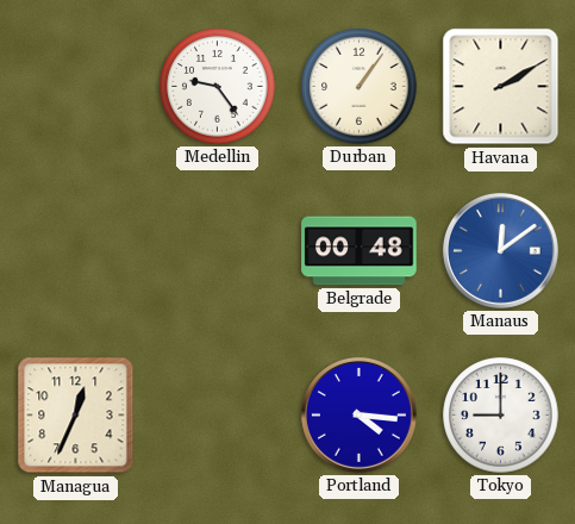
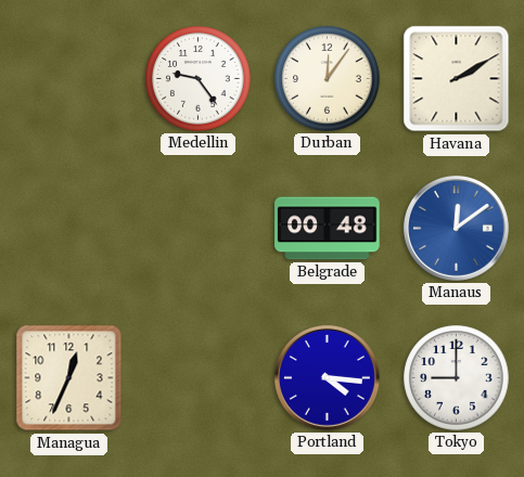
Durban: 1:06 -> 12:06 (328, 79)
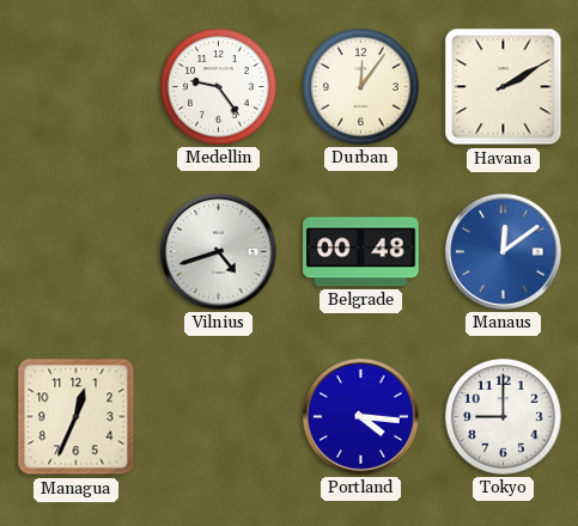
Vilnius: none -> 4:42 (218, 251)
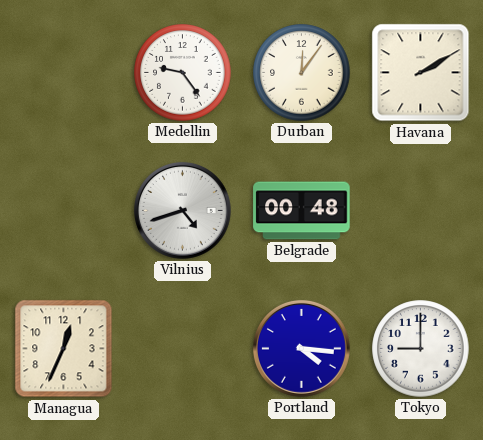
Manaus: 12:09 -> none (503, 251)
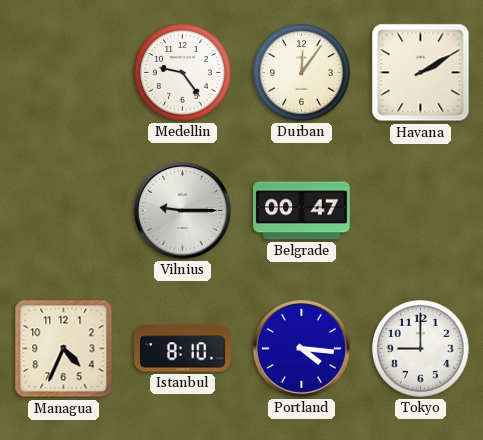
Vilnius: 4:42 -> 9:15 (182, 210)
Belgrade: 00:48 -> 00:47 (302, 211)
Managua: 12:34 -> 4:34 (64, 349)
Istanbul: none -> 8:10 (183, 349)
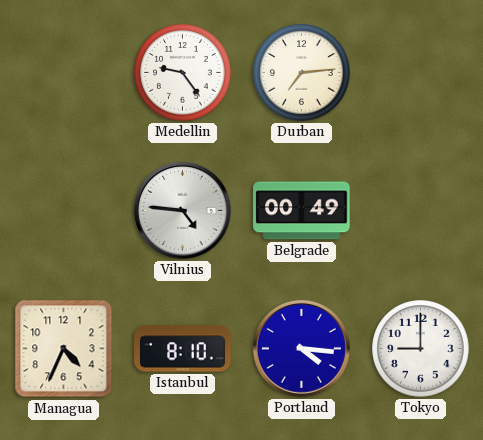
Durban: 12:06 -> 7:14 (302, 73)
Havana: 2:10 -> none (421, 73)
Vilnius: 9:15 -> 4:46 (182, 210)
Belgrade: 00:47 -> 00:49 (302, 211)
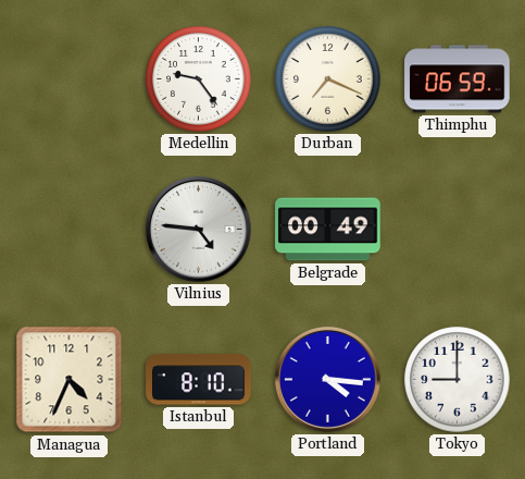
Durban: 7:14 -> 7:19 (328, 79)
Thimphu: none -> 06:59 (458, 79)
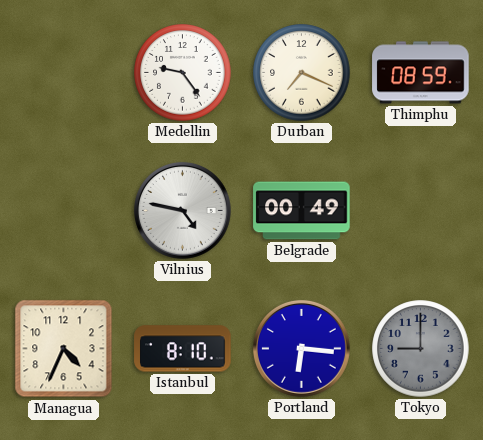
Thimphu: 06:59 -> 08:59 (421, 73)
Vilnius: 4:46 -> 4:47 (182, 210)
Portland: 4:16 -> 6:16 (301, 348)
Tokyo dial: white -> grey (421, 349)
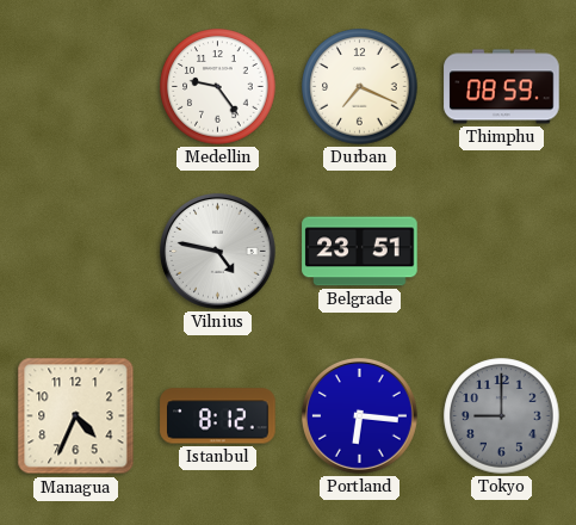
Belgrade: 00:49 -> 23:51 (360, 252)
Istanbul: 8:10 -> 8:12 (218, 416)
